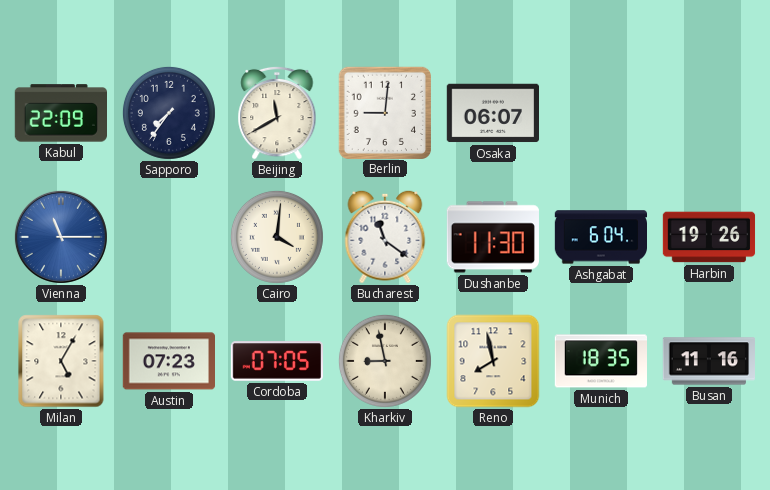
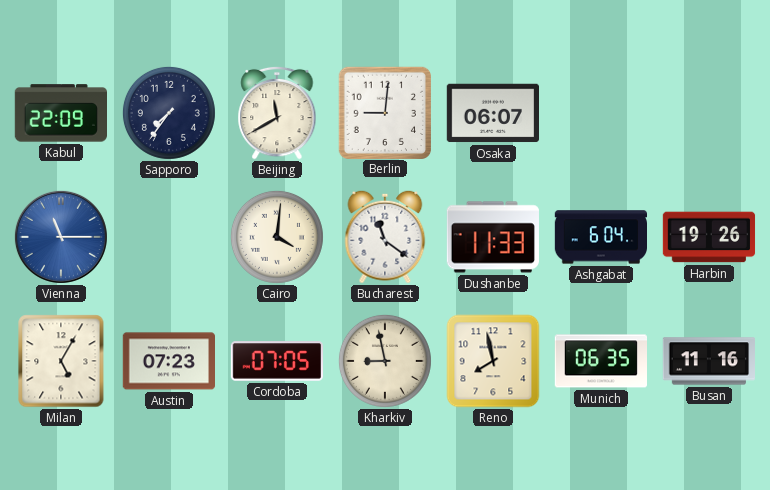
Dushanbe: 11:30 -> 11:33 (493, 237)
Munich: 18:35 -> 06:35 (600, 361)
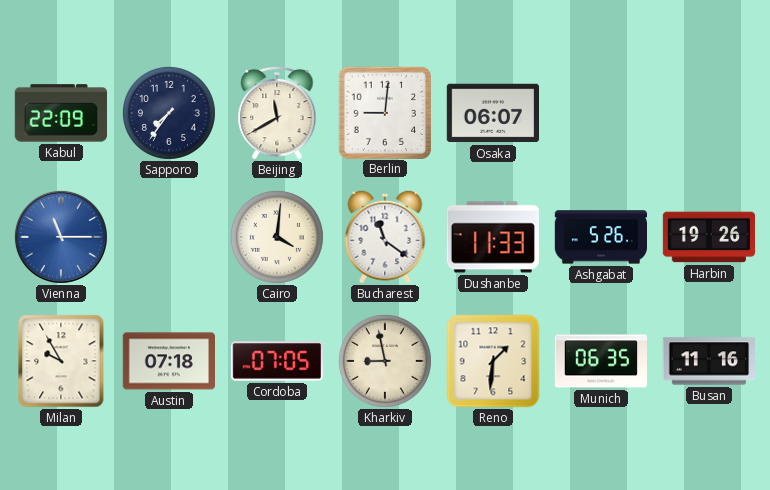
Ashgabat: 6:04 -> 5:26 (600, 237)
Milan: 5:05 -> 9:55 (61, 361)
Austin: 07:23 -> 07:18 (168, 361)
Reno: 7:58 -> 1:31 (493, 361)
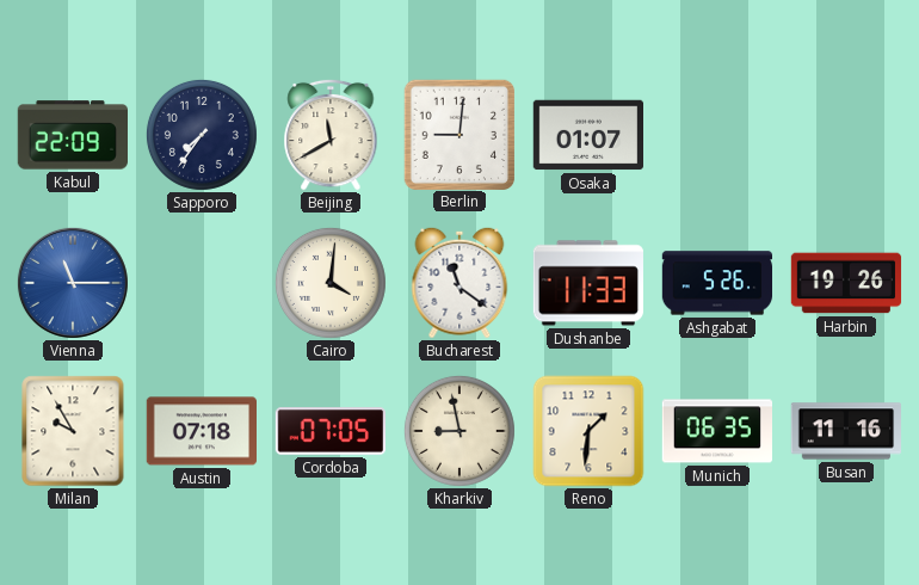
Osaka: 06:07 -> 01:07 (587, 135)
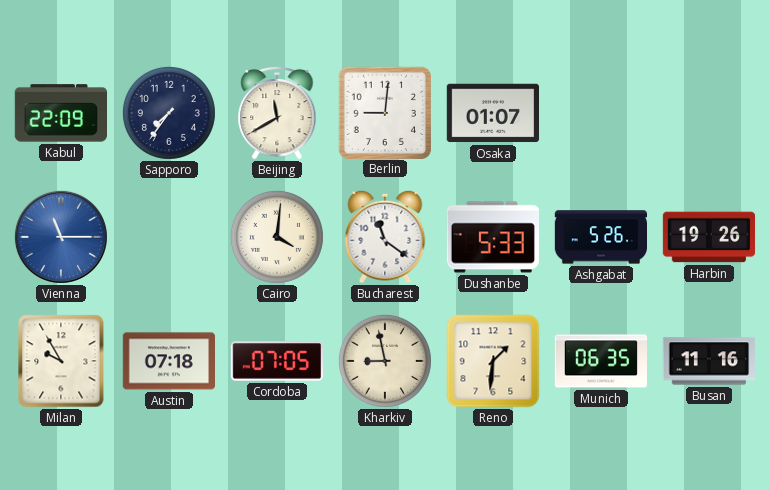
Dushanbe: 11:33 -> 5:33 (493, 237)
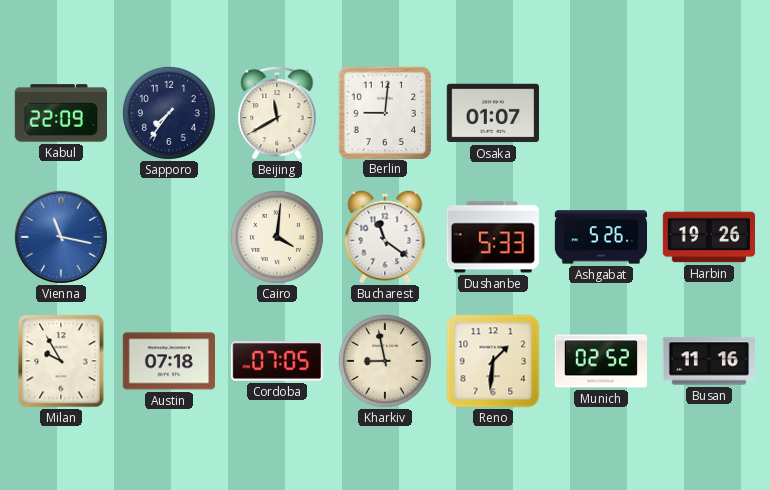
Vienna: 11:15 -> 11:17 (61, 237)
Munich: 06:35 -> 02:52 (600, 361)
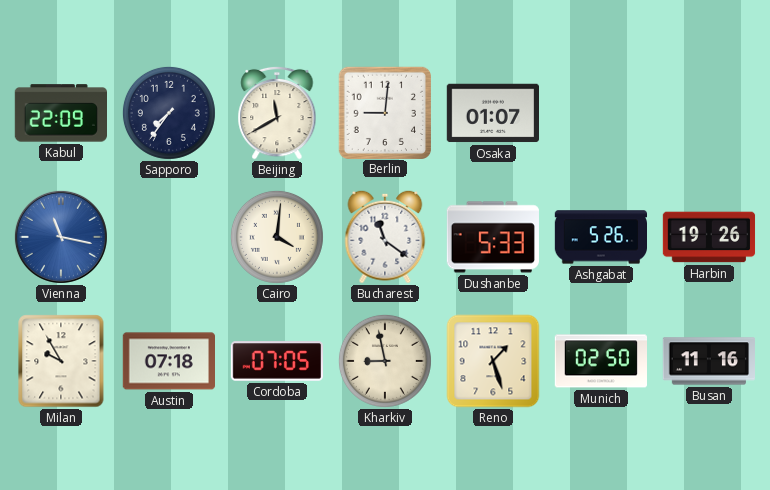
Reno: 1:31 -> 1:27 (493, 361)
Munich: 02:52 -> 02:50 (600, 361)
